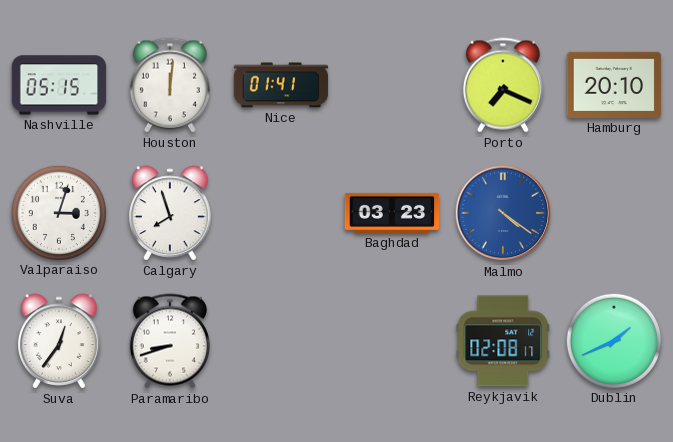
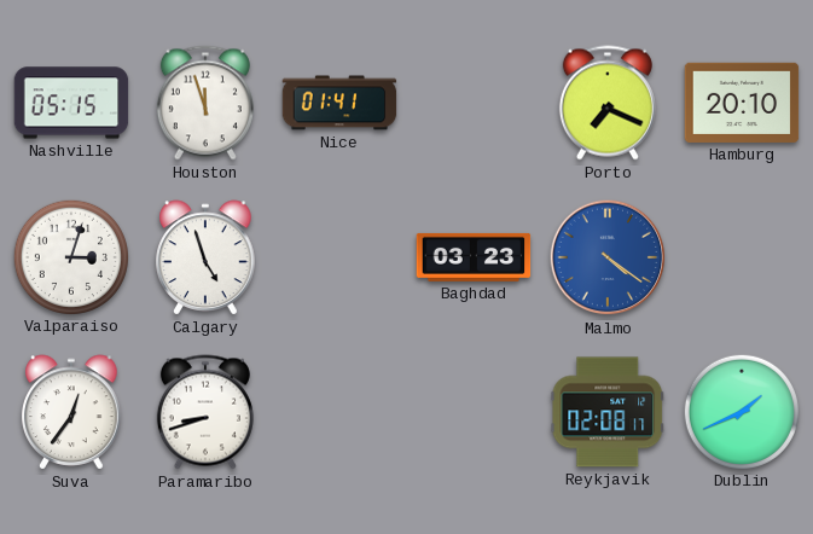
Houston: 12:01 -> 11:57 (205, 103)
Calgary: 7:57 -> 4:57 (205, 257)
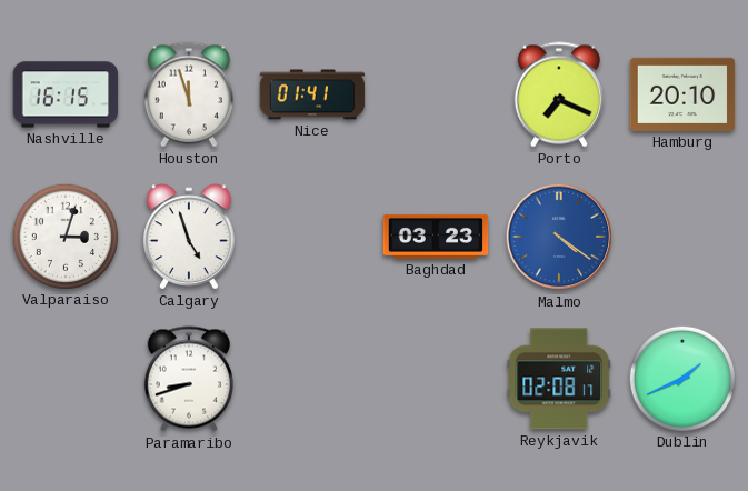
Nashville: 05:15 -> 16:15 (66, 94)
Suva: 12:36 -> none (71, 412)
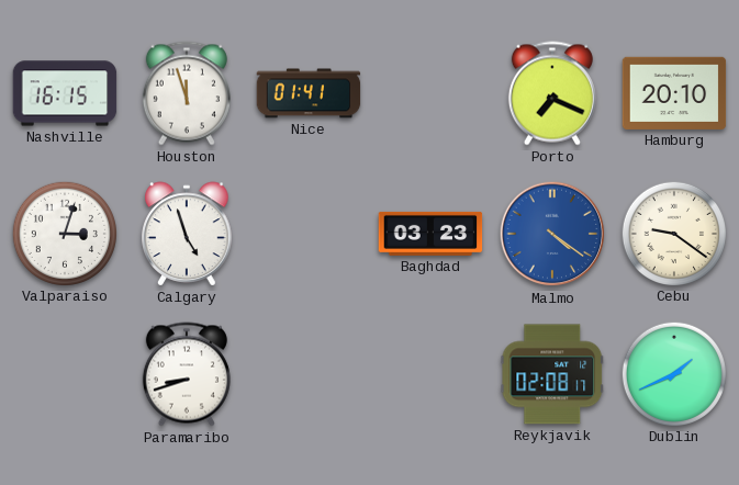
Cebu: none -> 9:21 (673, 233)
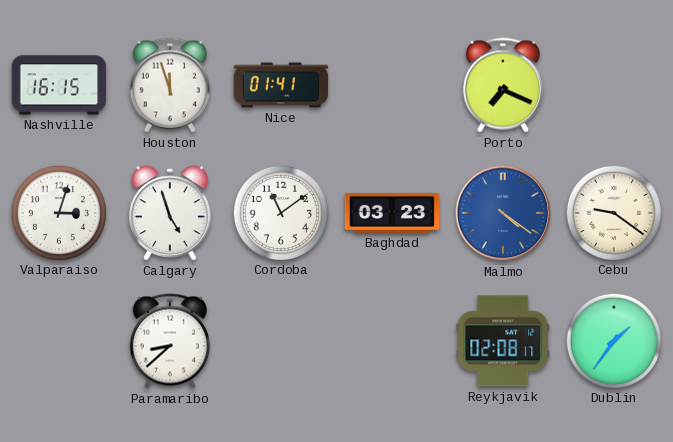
Hamburg: 20:10 -> none (674, 93)
Cordoba: none -> 11:09 (280, 212)
Paramaribo: 8:42 -> 8:38 (170, 341)
Dublin: 1:41 -> 1:36 (613, 340)
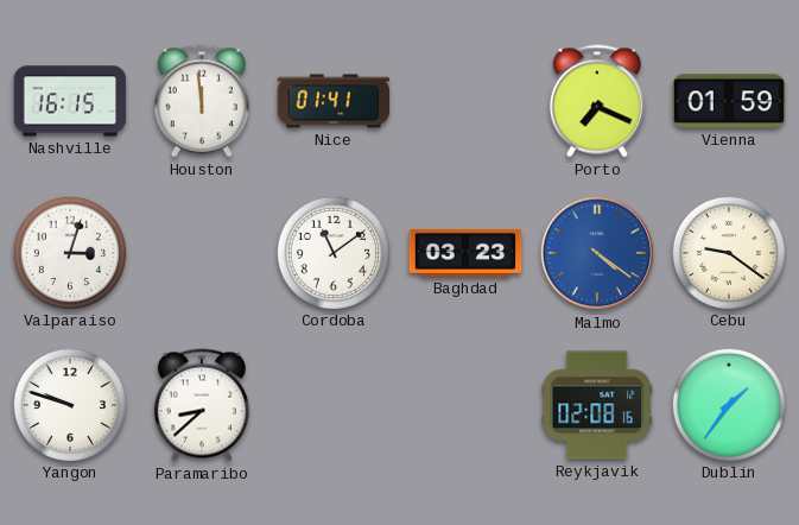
Houston: 11:57 -> 11:59 (202, 101)
Vienna: none -> 01:59 (729, 101)
Calgary: 4:57 -> none (170, 213)
Yangon: none -> 9:48 (69, 404)
Reykjavik: 02:08:17 -> 02:08:16 (597, 405)
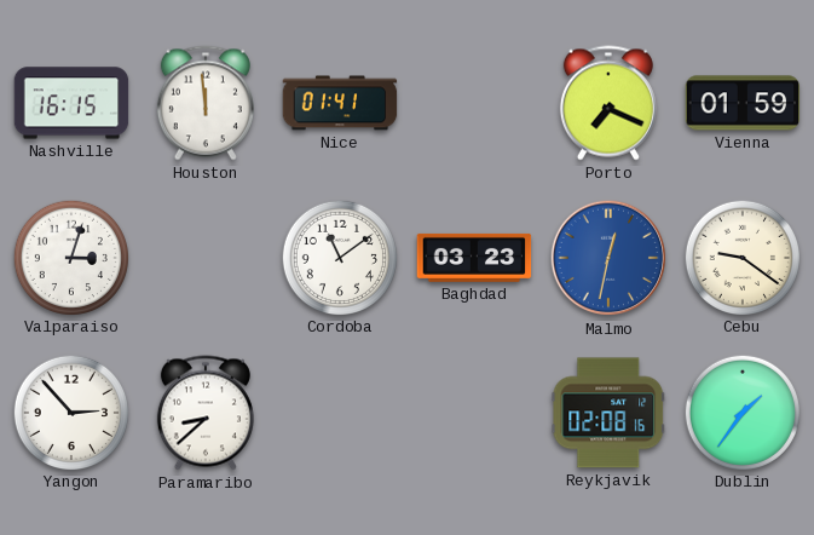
Malmo: 4:21 -> 12:32 (608, 258)
Yangon: 9:48 -> 2:53 (70, 412)
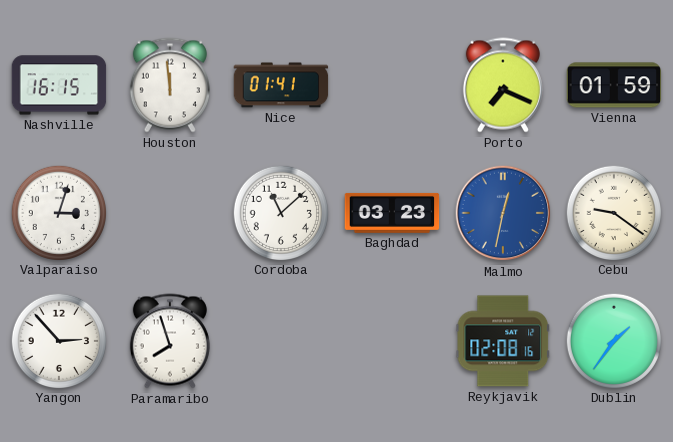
Cordoba: 11:09 -> 11:08 (280, 212)
Paramaribo: 8:38 -> 7:57 (170, 341)
